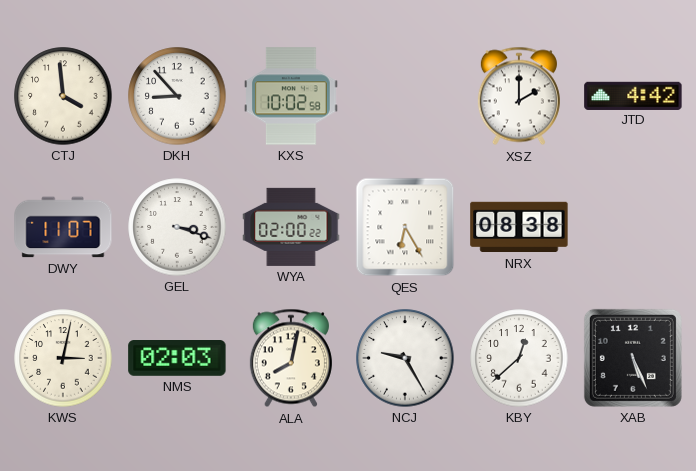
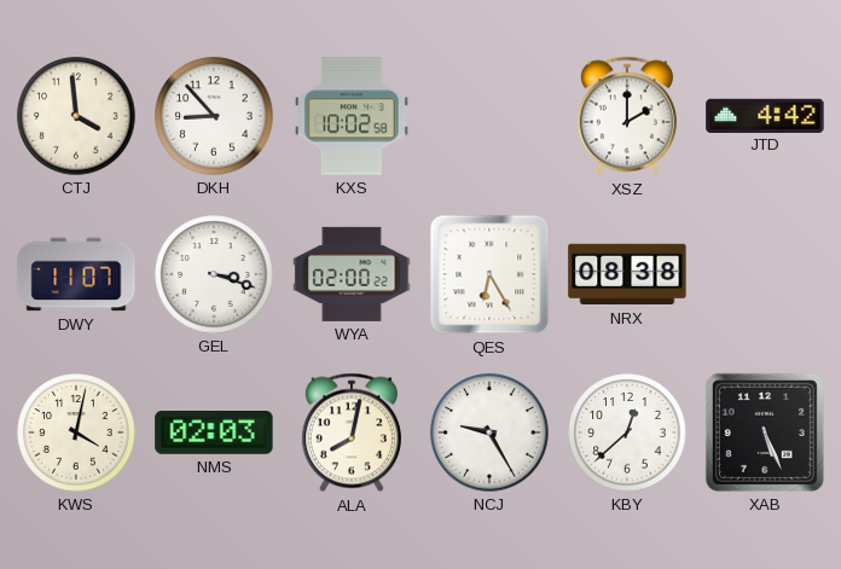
KWS: 3:02 -> 4:02 (76, 432)
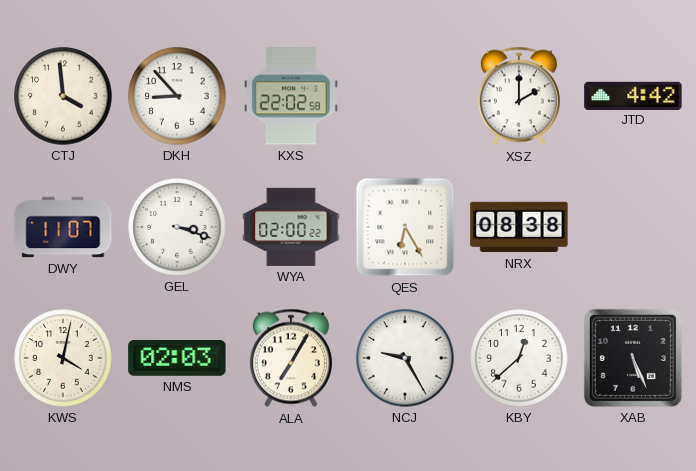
KXS: 10:02 -> 22:02 (292, 96)
ALA: 8:02 -> 7:05 (291, 358)
